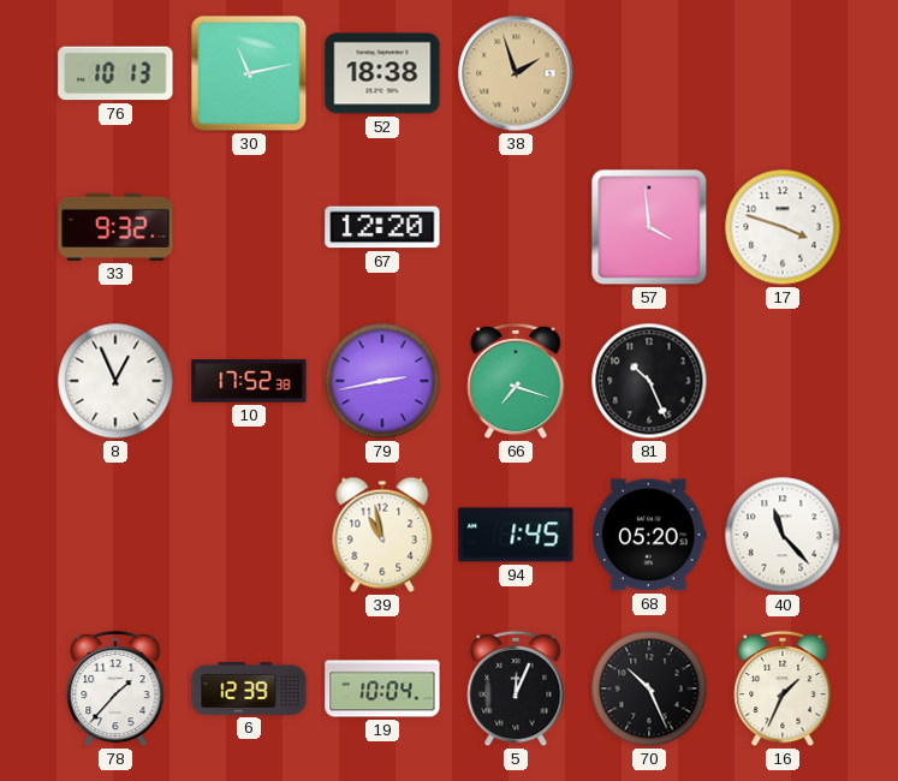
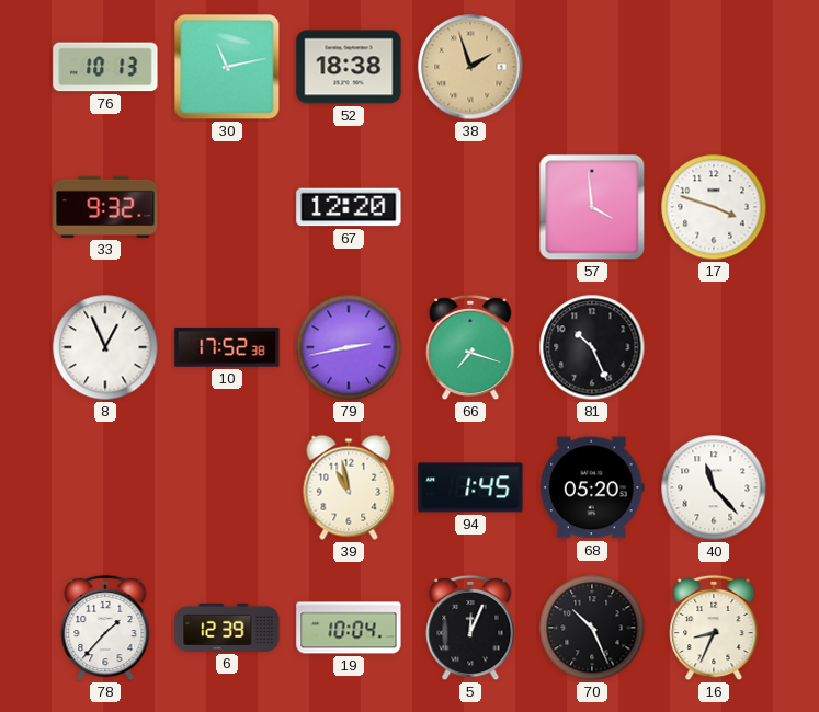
16: 1:34 -> 8:34 (714, 628)
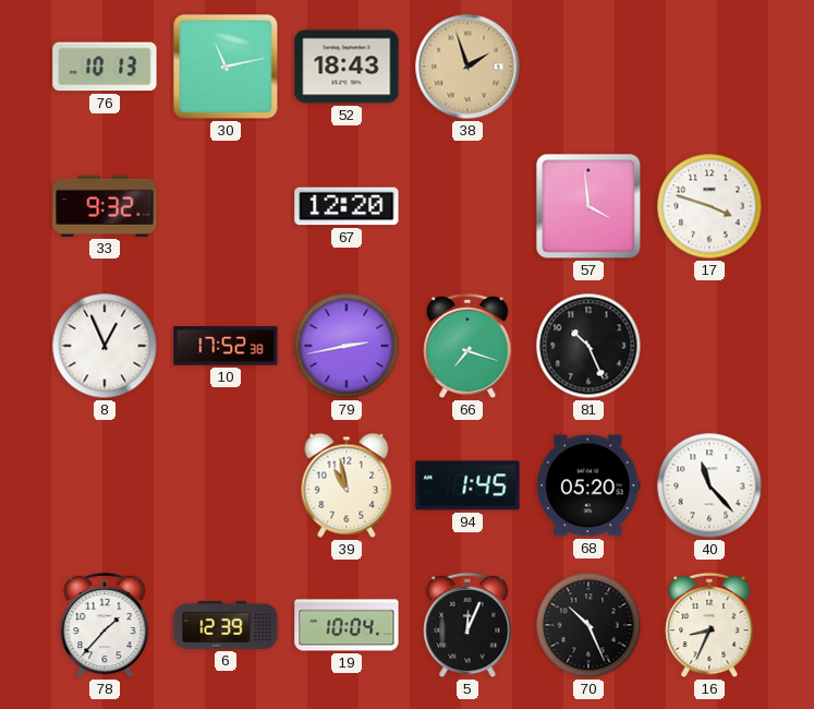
52: 18:38 -> 18:43 (347, 67)
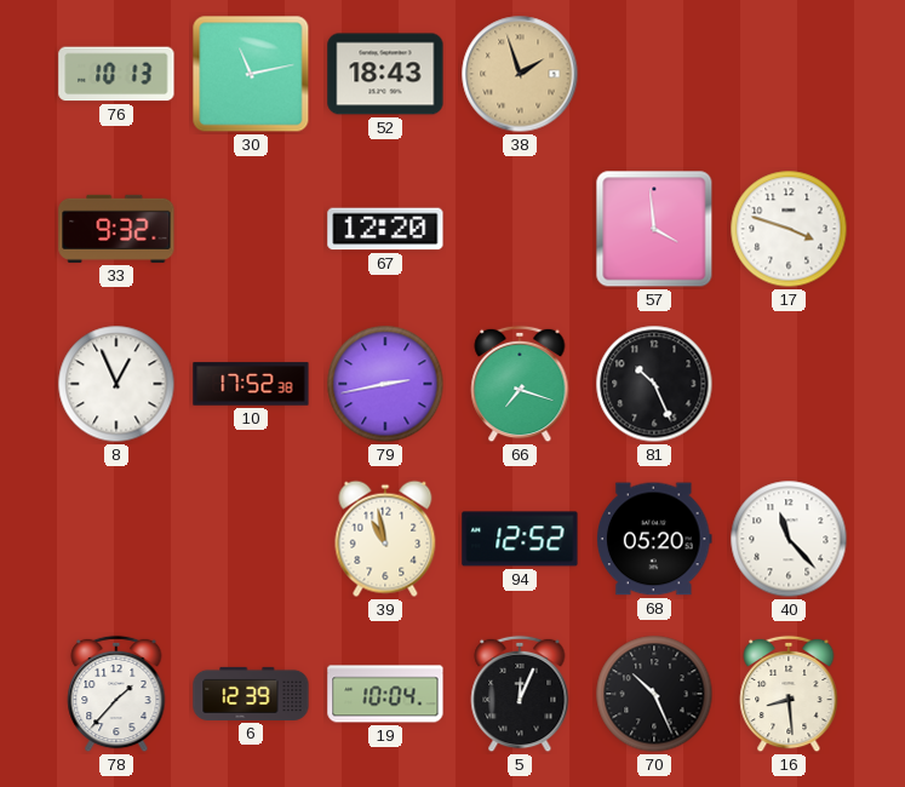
94: 1:45 -> 12:52 (520, 539)
16: 8:34 -> 8:29 (789, 694)
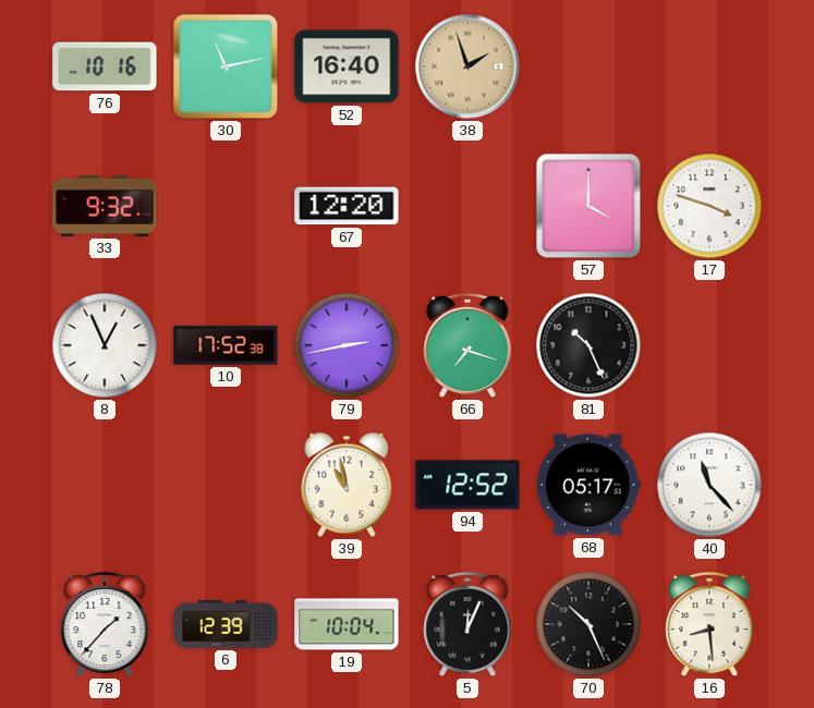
76: 10:13 -> 10:16 (105, 66)
52: 18:43 -> 16:40 (347, 66)
57: 3:59 -> 4:00 (588, 206)
68: 05:20 -> 05:17 (590, 485)
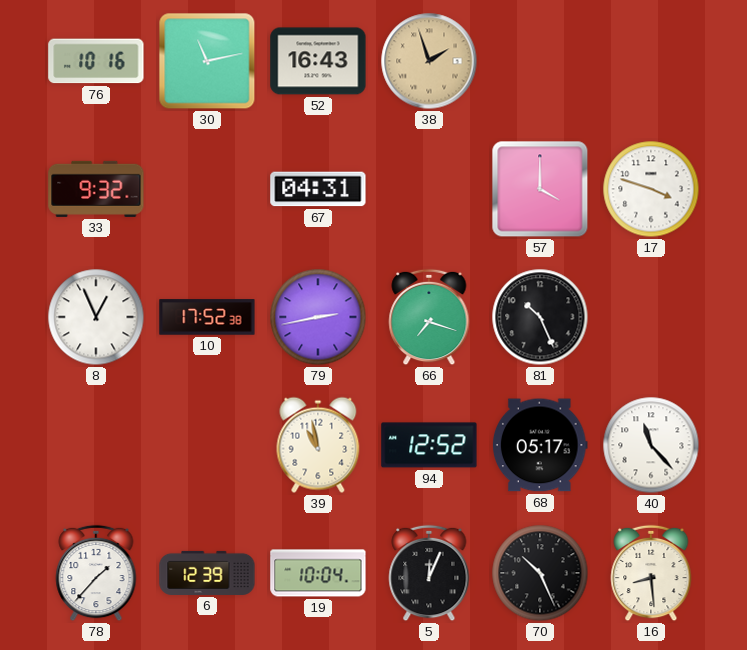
52: 16:40 -> 16:43 (318, 61)
67: 12:20 -> 04:31 (318, 189)
